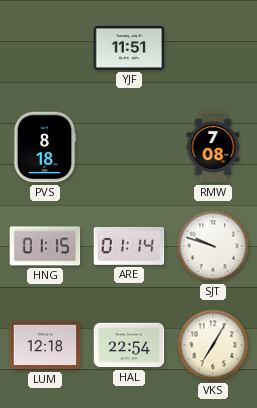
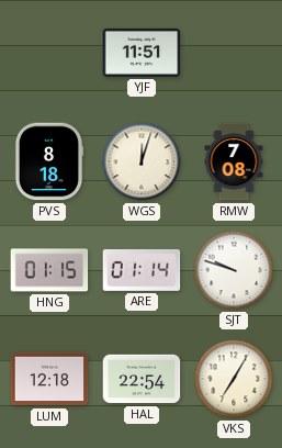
WGS: none -> 12:03 (142, 161)
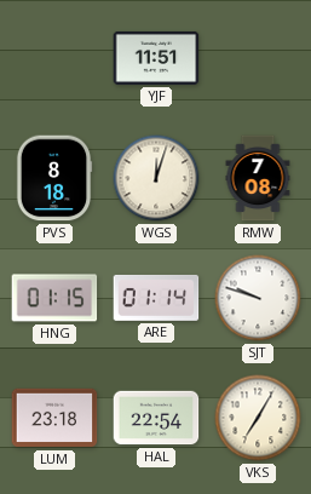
LUM: 12:18 -> 23:18 (54, 418)
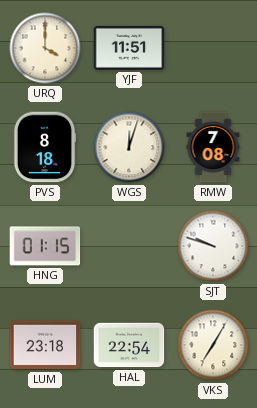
URQ: none -> 4:00 (45, 48)
ARE: 01:14 -> none (156, 298)
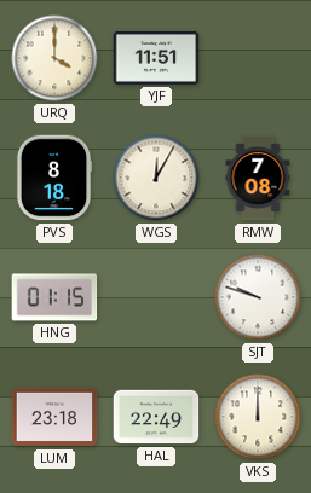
WGS: 12:03 -> 12:05 (156, 178)
HAL: 22:54 -> 22:49 (156, 417)
VKS: 7:05 -> 12:00 (258, 417)
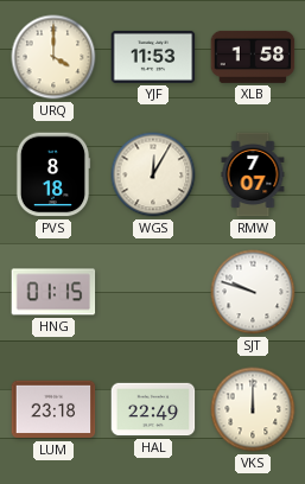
YJF: 11:51 -> 11:53 (153, 57)
XLB: none -> 1:58 (253, 57)
RMW: 7:08 -> 7:07 (253, 174)
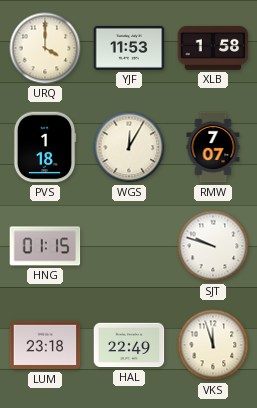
PVS: 8:18 -> 1:18 (45, 147)
VKS: 12:00 -> 11:57 (213, 345)
